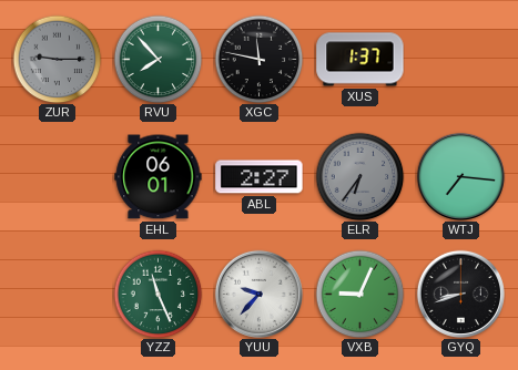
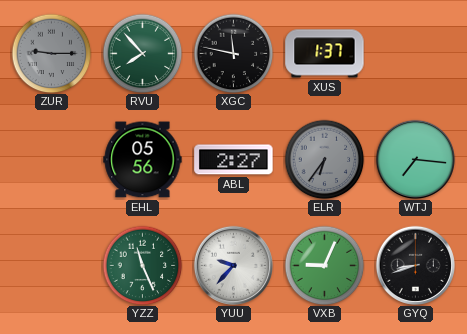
EHL: 06:01 -> 05:56 (143, 160)
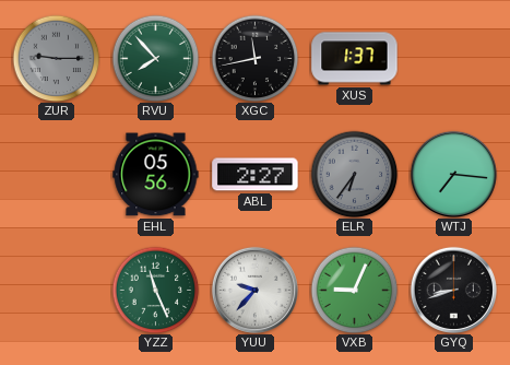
XGC: 11:47 -> 11:43 (254, 58)
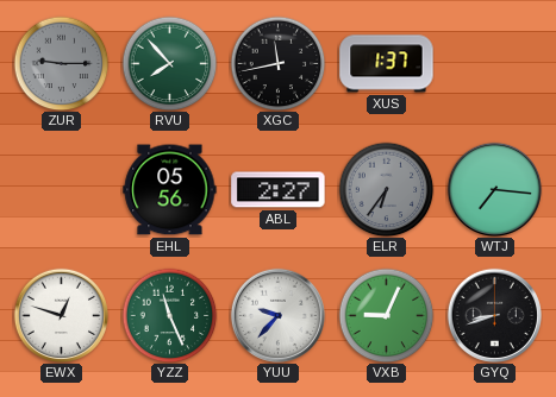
EWX: none -> 12:48 (61, 315)
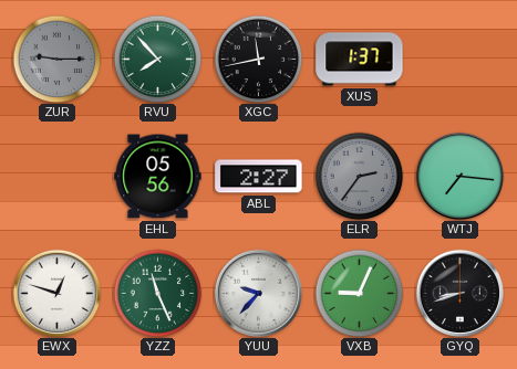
ELR: 6:36 -> 2:36 (359, 176)
